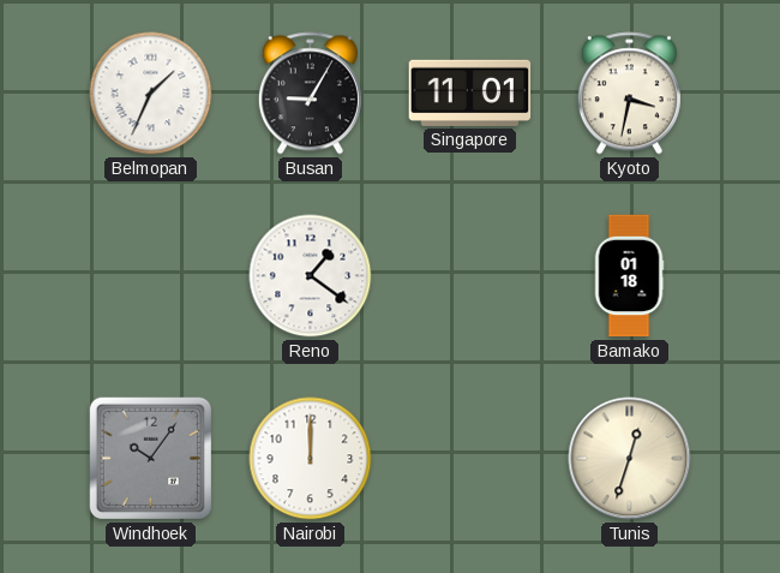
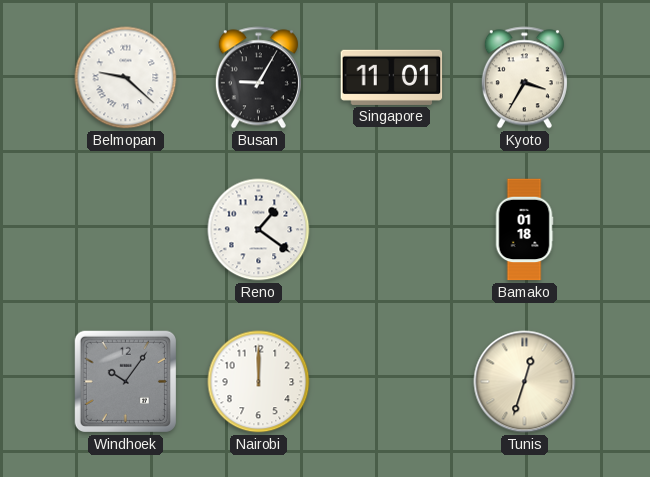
Belmopan: 1:34 -> 9:22 (126, 78)
Kyoto: 3:32 -> 3:35 (524, 78)
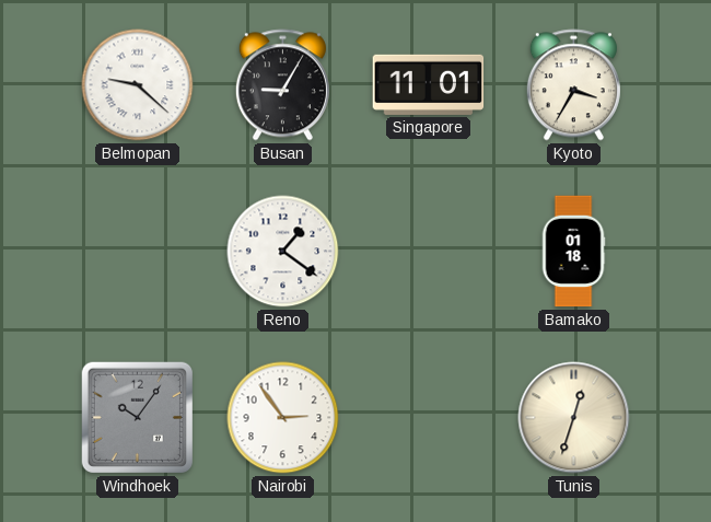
Nairobi: 12:00 -> 2:54 (283, 418)
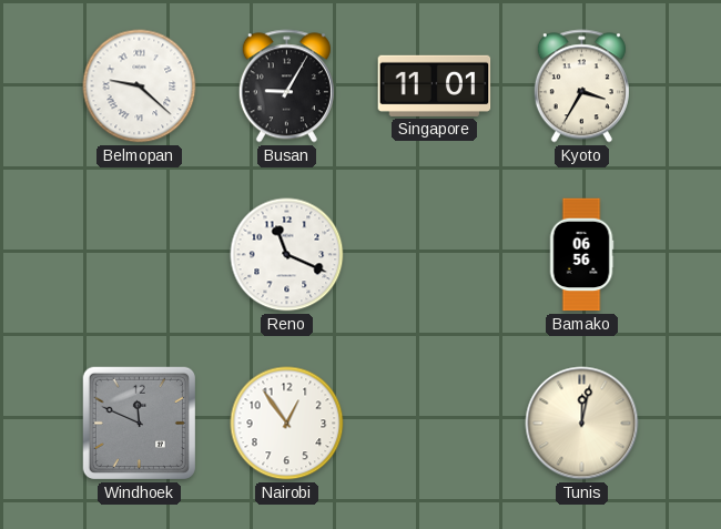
Reno: 1:21 -> 11:19 (287, 255)
Bamako: 01:18 -> 06:56 (581, 255)
Windhoek: 10:06 -> 11:49 (139, 423)
Nairobi: 2:54 -> 12:54 (287, 424)
Tunis: 12:33 -> 12:02 (582, 424)
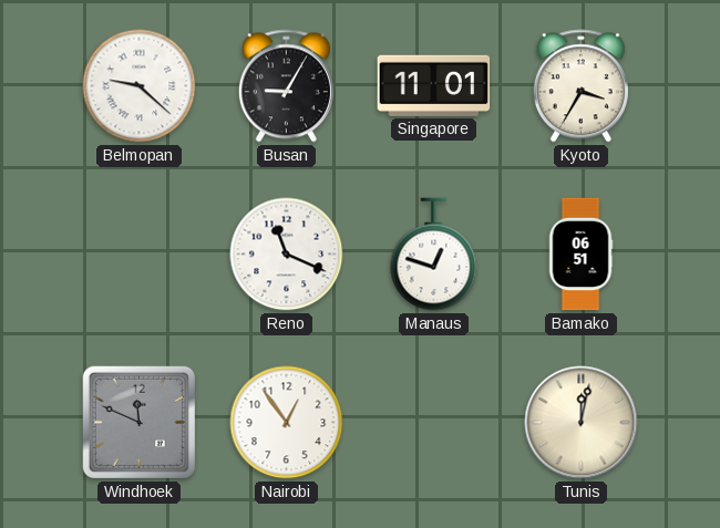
Manaus: none -> 12:48 (434, 255)
Bamako: 06:56 -> 06:51 (580, 255)
